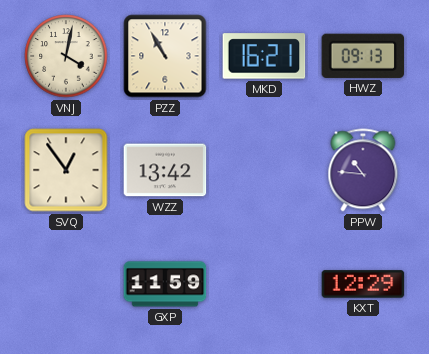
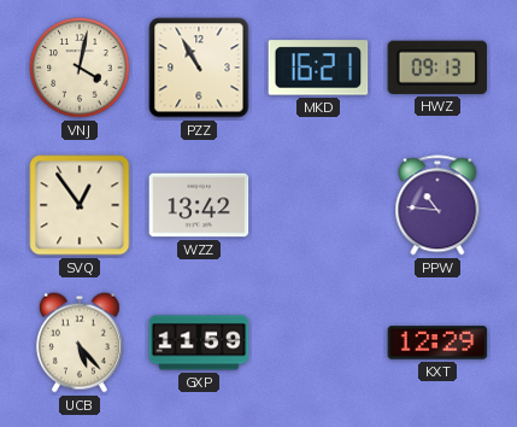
UCB: none -> 5:23 (80, 343)
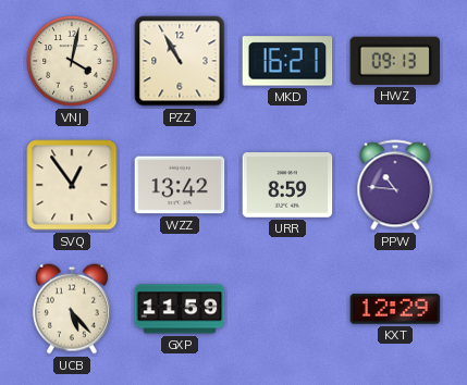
URR: none -> 8:59 (287, 186)
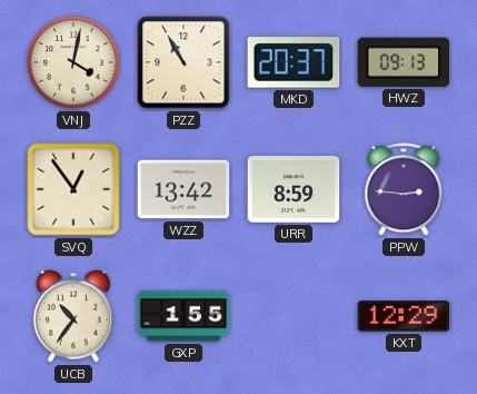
MKD: 16:21 -> 20:37 (294, 62)
PPW: 10:46 -> 2:46 (404, 189)
UCB: 5:23 -> 10:36 (73, 316)
GXP: 11:59 -> 1:55 (183, 316)
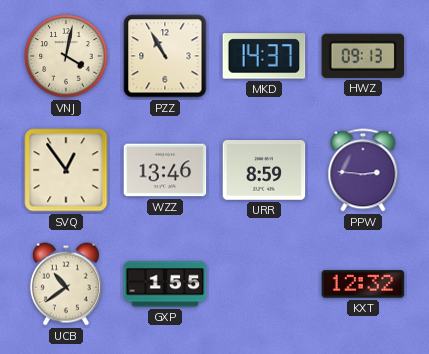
MKD: 20:37 -> 14:37 (264, 56)
WZZ: 13:42 -> 13:46 (165, 170)
UCB: 10:36 -> 10:39 (66, 284)
KXT: 12:29 -> 12:32 (363, 284)
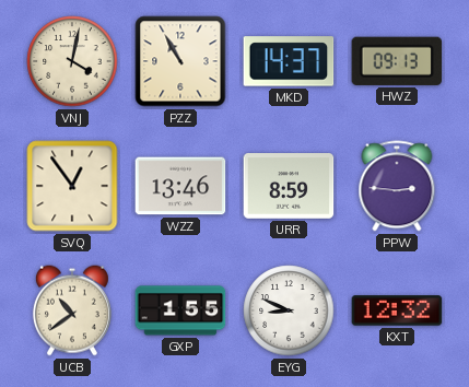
EYG: none -> 8:49 (289, 310)
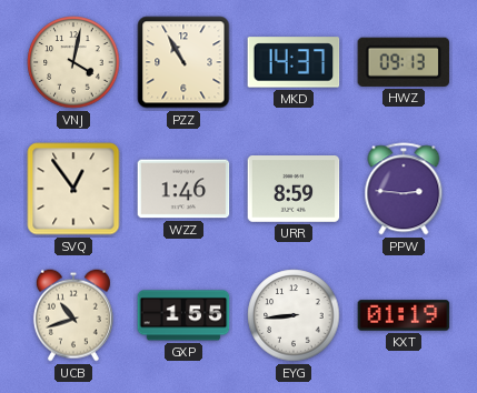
WZZ: 13:46 -> 1:46 (183, 189)
UCB: 10:39 -> 10:42 (73, 315)
EYG: 8:49 -> 8:44 (294, 315)
KXT: 12:32 -> 01:19 (404, 315)
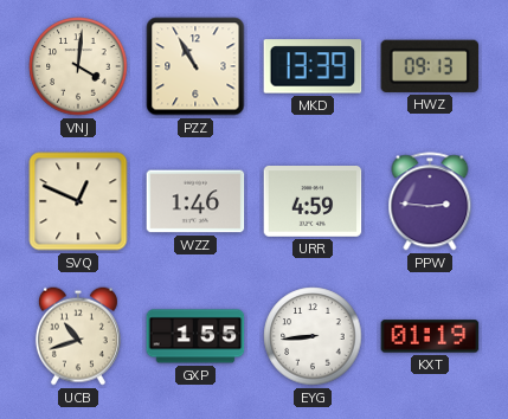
VNJ: 4:02 -> 4:01 (78, 66)
MKD: 14:37 -> 13:39 (313, 66)
SVQ: 12:54 -> 12:49 (78, 201)
URR: 8:59 -> 4:59 (313, 202)
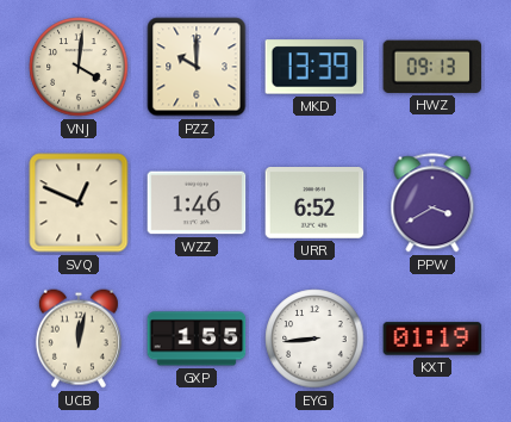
PZZ: 10:55 -> 10:00 (197, 67)
URR: 4:59 -> 6:52 (314, 204)
PPW: 2:46 -> 3:40 (432, 203)
UCB: 10:42 -> 12:02 (79, 339)
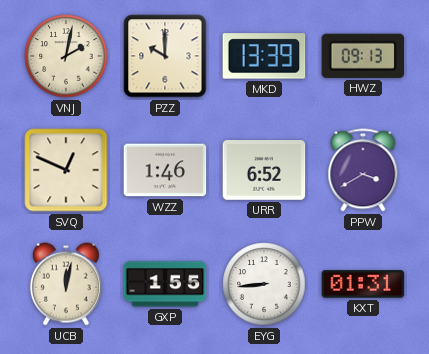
VNJ: 4:01 -> 2:02 (66, 56)
KXT: 01:19 -> 01:31 (363, 284)
